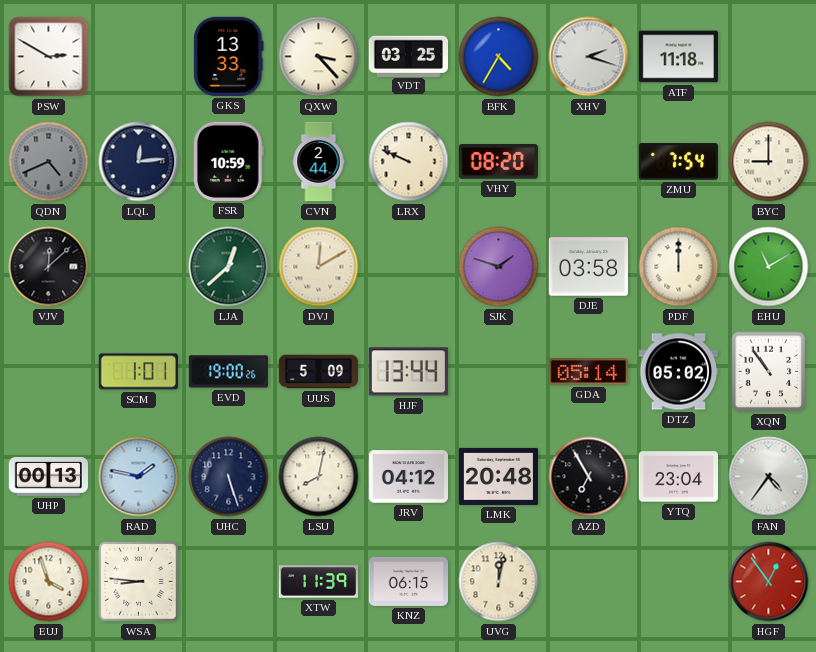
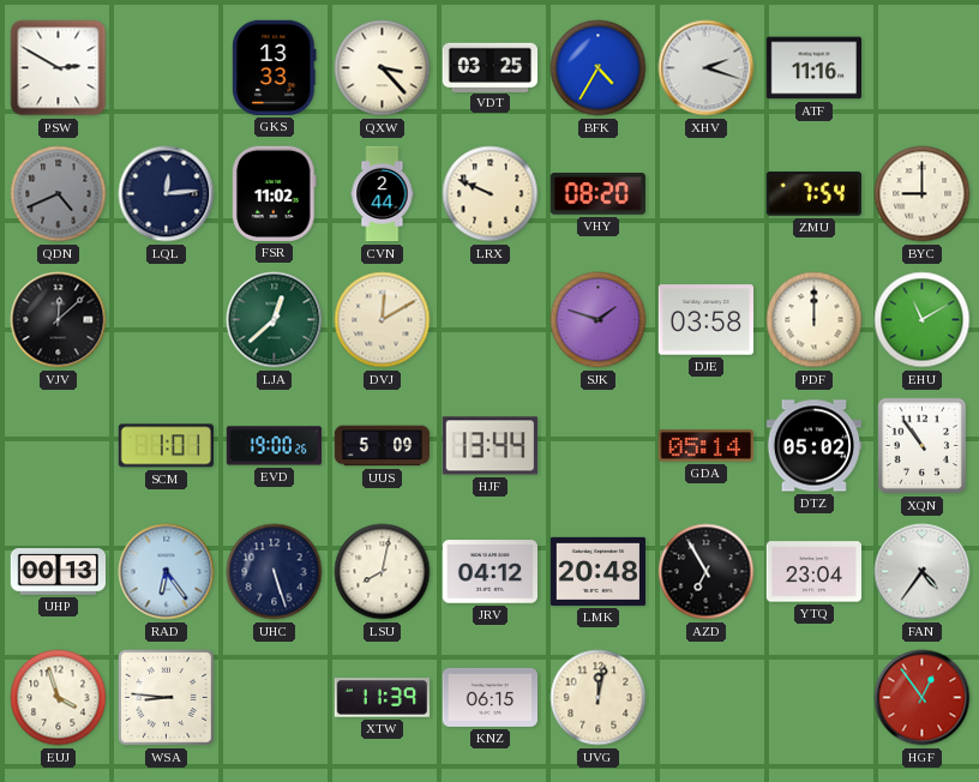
ATF: 11:18 -> 11:16 (813, 68)
FSR: 10:59 -> 11:02 (275, 193)
RAD: 1:47 -> 6:24 (167, 572)
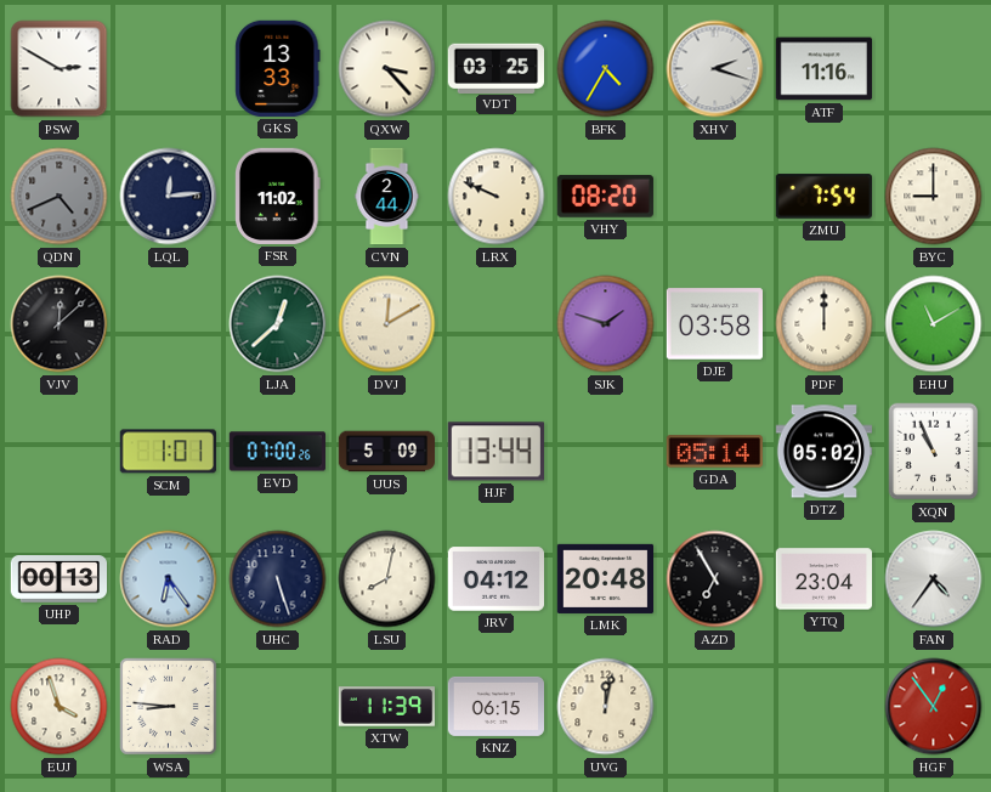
EVD: 19:00 -> 07:00 (277, 452)
XQN: 10:54 -> 10:56 (934, 452)
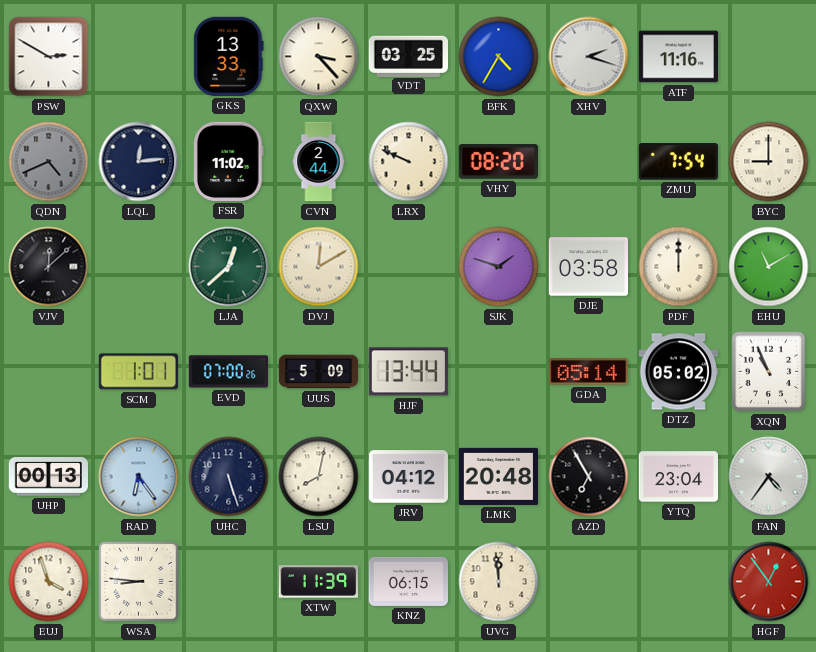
UVG: 12:02 -> 11:59 (499, 582)
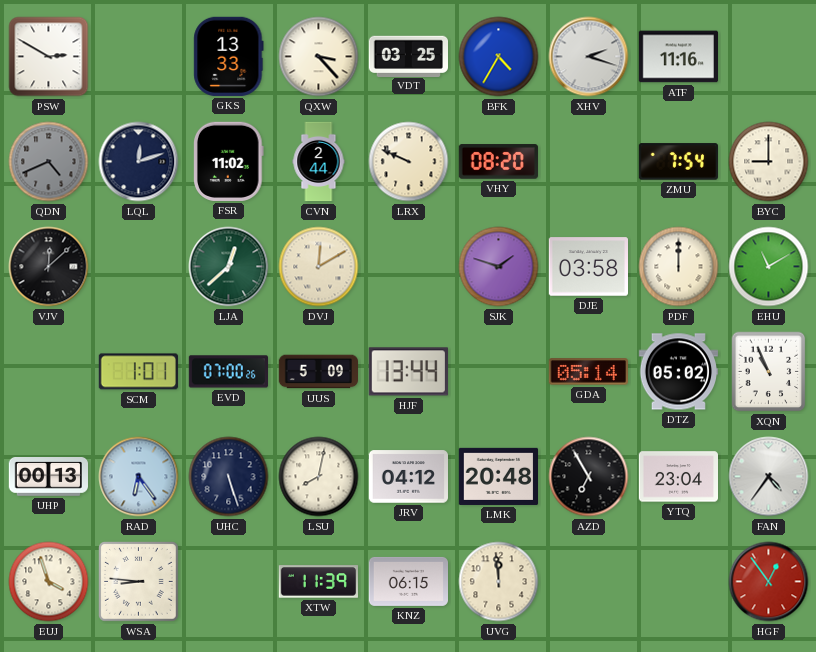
LQL: 12:14 -> 12:12 (139, 162)
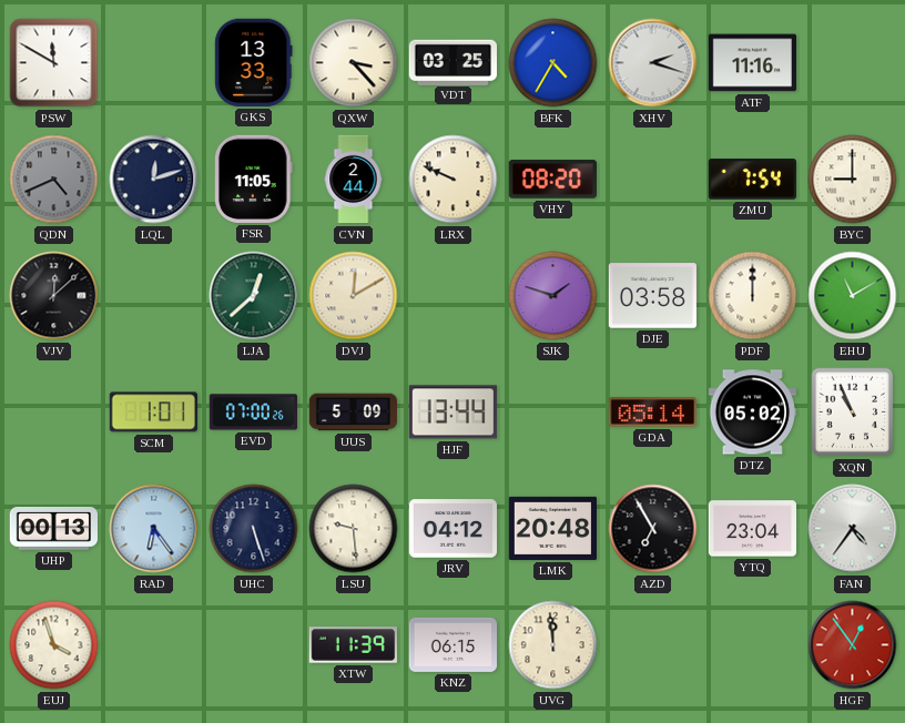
PSW: 2:50 -> 11:50 (54, 63)
FSR: 11:02 -> 11:05 (254, 179)
LSU: 8:02 -> 9:29 (354, 529)
WSA: 8:46 -> none (139, 582)
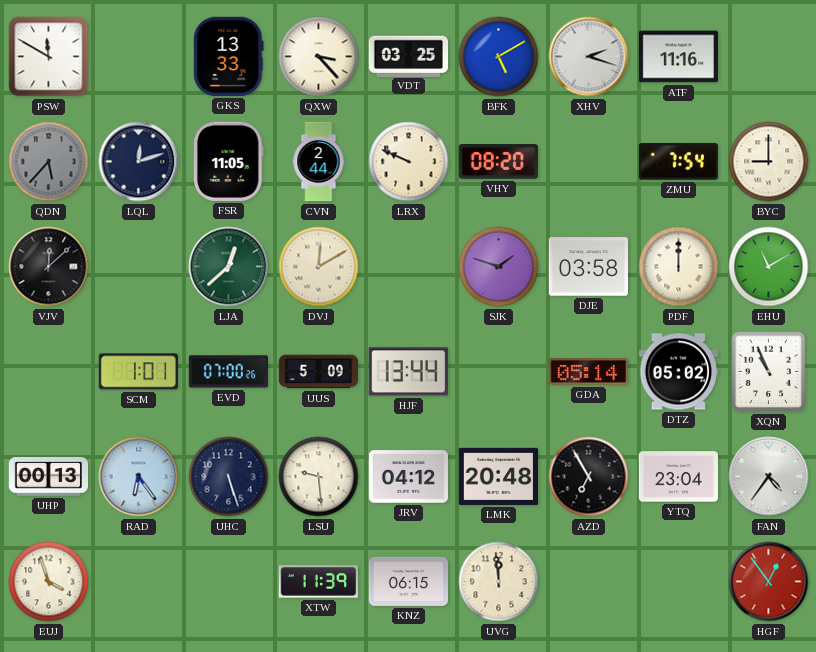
BFK: 4:35 -> 5:10 (499, 57)
QDN: 4:41 -> 5:37 (49, 162)
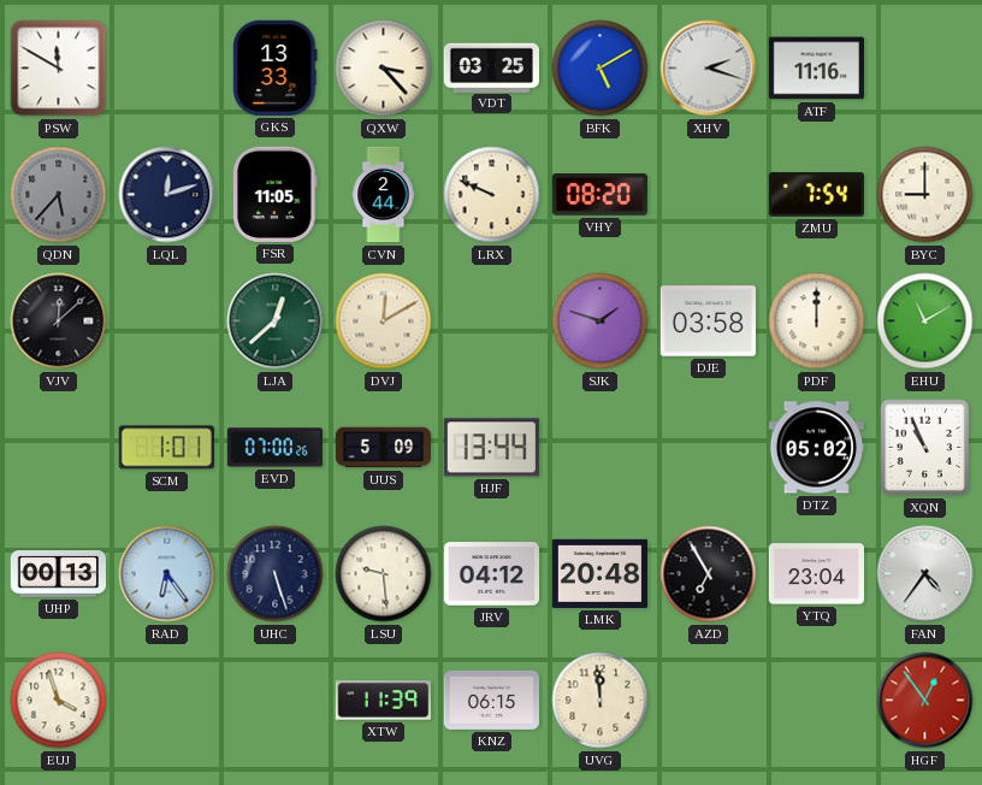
GDA: 05:14 -> none (588, 372)
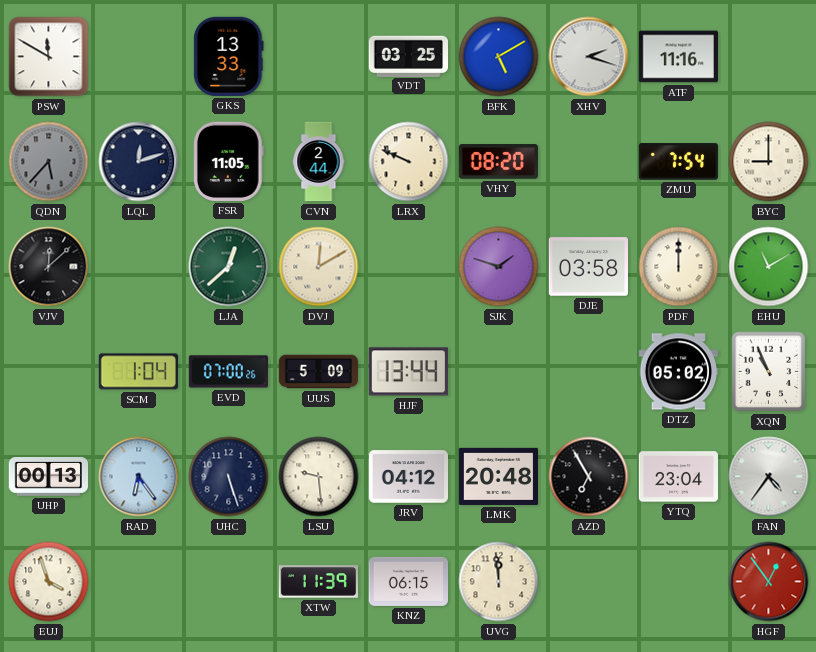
QXW: 3:23 -> none (384, 69)
SCM: 1:01 -> 1:04 (138, 372)
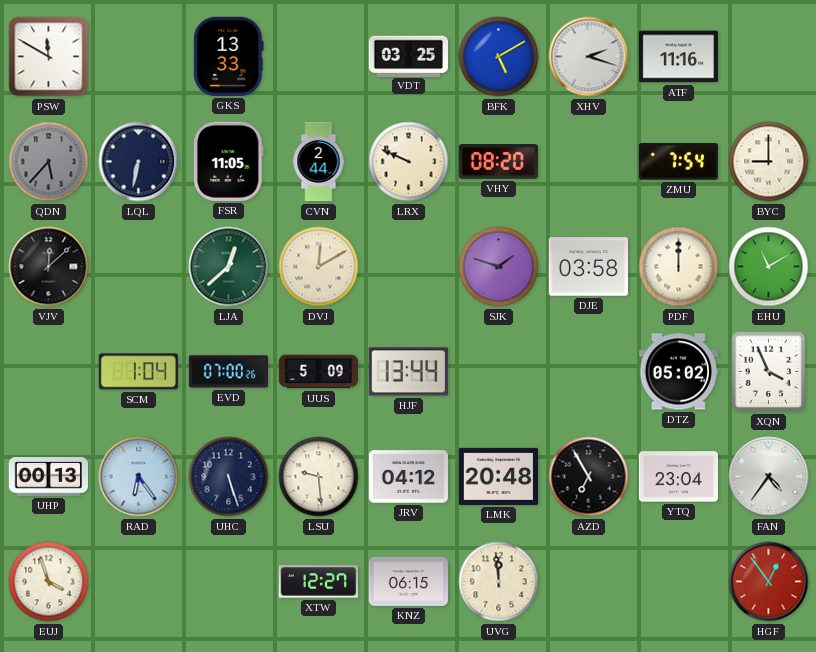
LQL: 12:12 -> 6:32 (139, 162)
XQN: 10:56 -> 3:56 (769, 372)
XTW: 11:39 -> 12:27 (318, 582)
